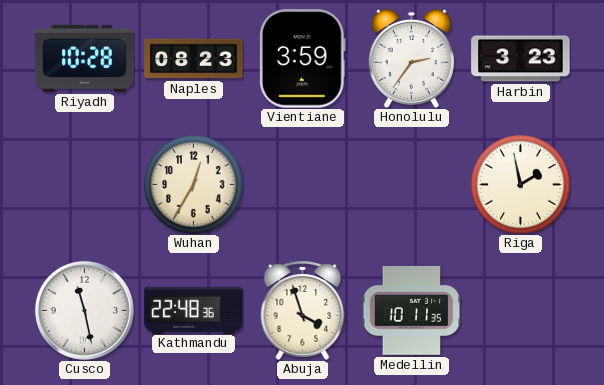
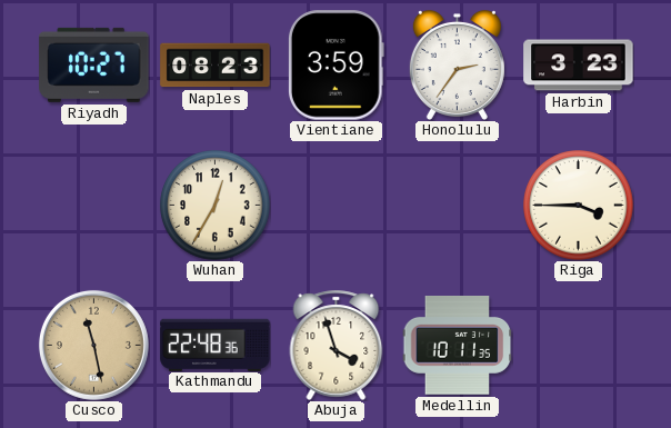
Riyadh: 10:28 -> 10:27 (94, 64)
Riga: 1:58 -> 3:45 (579, 206)
Cusco dial: white -> champagne (93, 345)
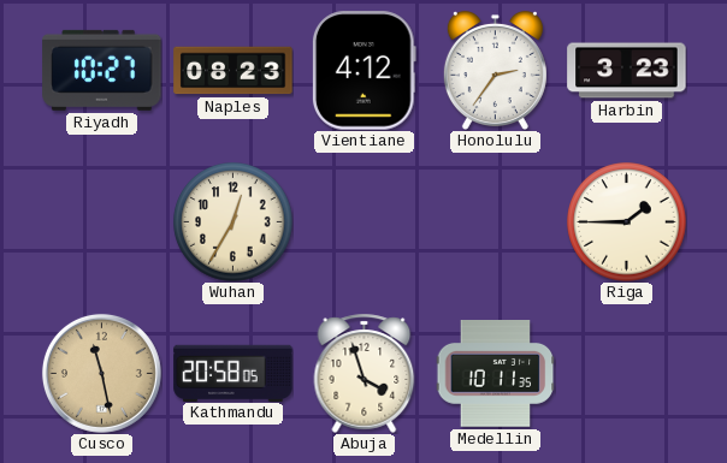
Vientiane: 3:59 -> 4:12 (363, 71)
Riga: 3:45 -> 1:45 (627, 222)
Kathmandu: 22:48 -> 20:58 (234, 373)
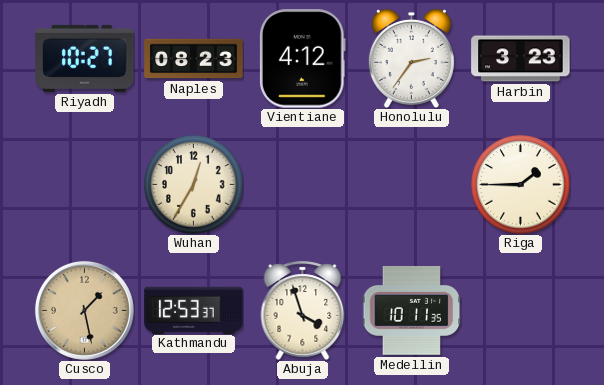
Cusco: 11:28 -> 1:28 (84, 310)
Kathmandu: 20:58 -> 12:53 (194, 310)
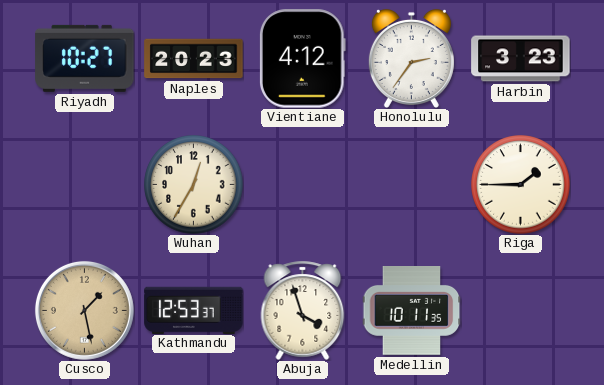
Naples: 08:23 -> 20:23 (194, 59)
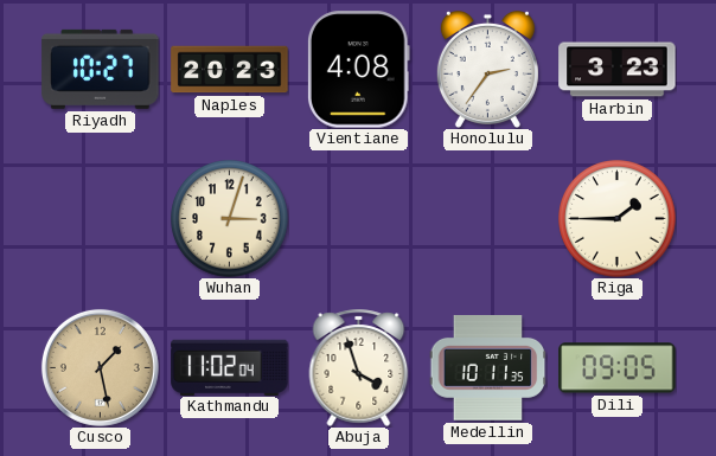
Vientiane: 4:12 -> 4:08 (358, 70)
Wuhan: 12:35 -> 3:03 (230, 219)
Kathmandu: 12:53 -> 11:02 (230, 367)
Dili: none -> 09:05 (618, 368)
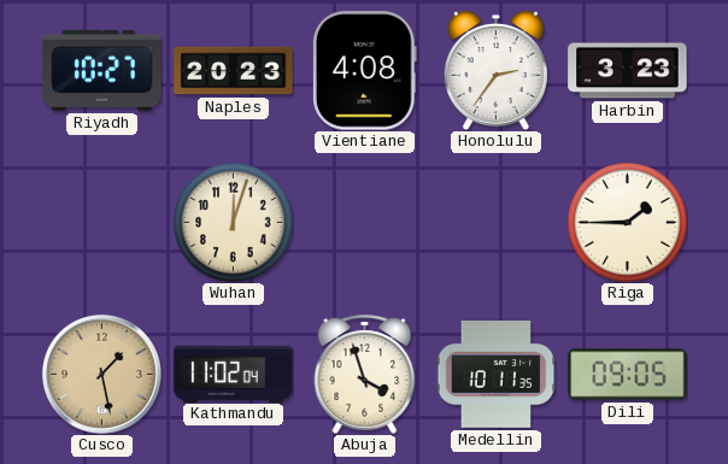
Wuhan: 3:03 -> 12:03 (234, 223)
